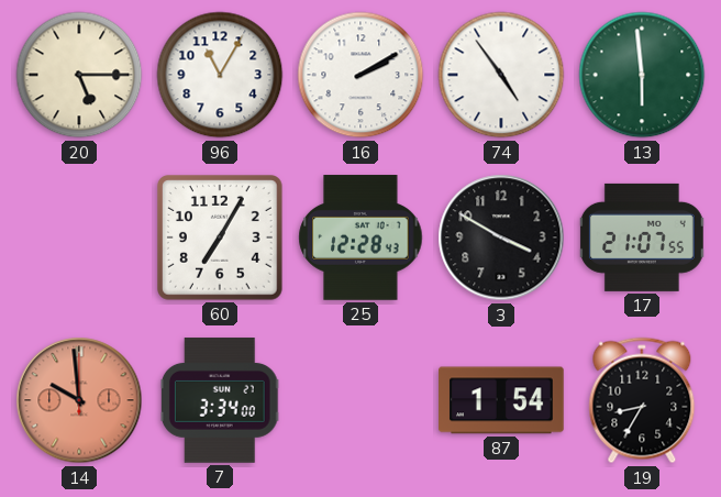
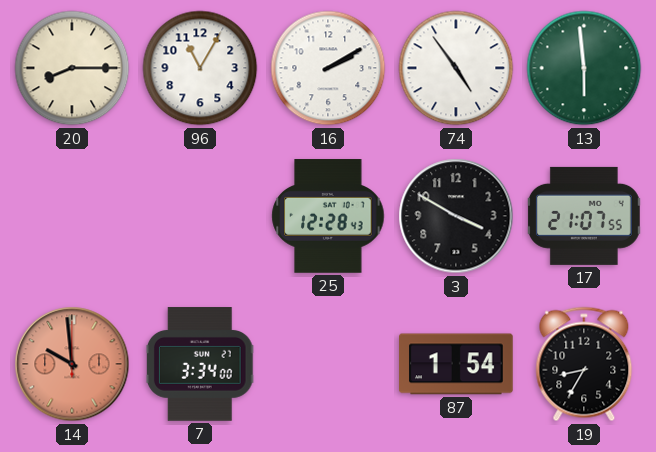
20: 5:15 -> 8:15 (72, 68)
60: 7:05 -> none (221, 239)
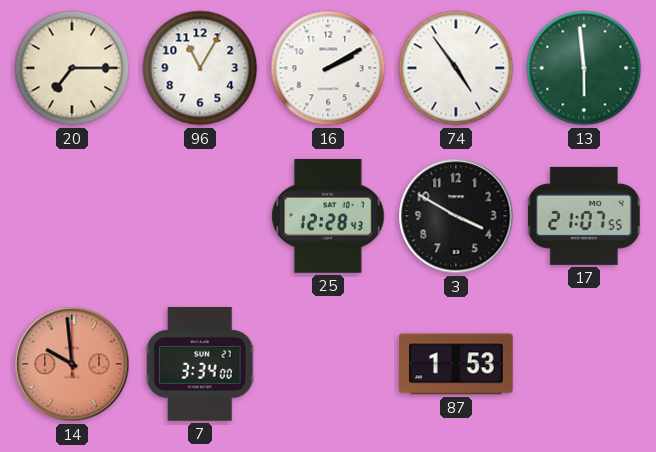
20: 8:15 -> 7:15 (72, 68)
87: 1:54 -> 1:53 (456, 364)
19: 8:35 -> none (584, 364)
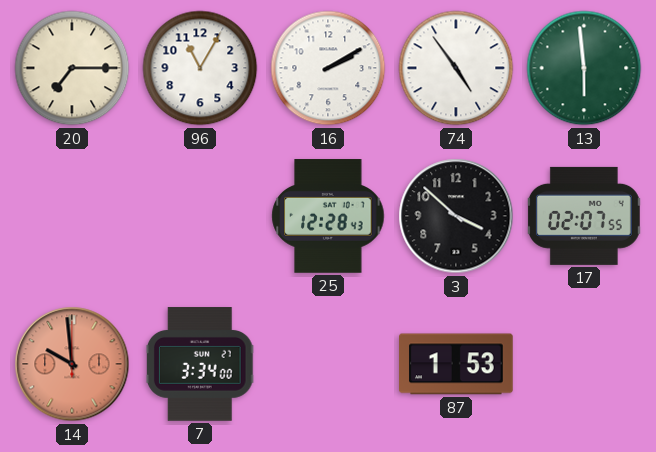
3: 3:50 -> 3:52 (456, 216)
17: 21:07 -> 02:07 (584, 216)
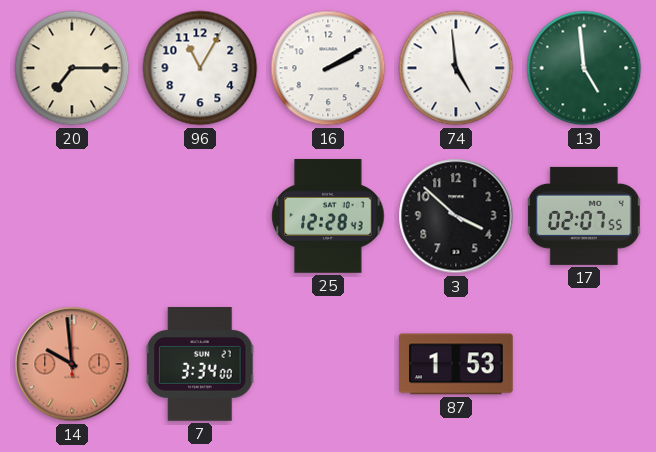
74: 4:54 -> 4:59 (456, 68)
13: 5:59 -> 4:59 (584, 68)
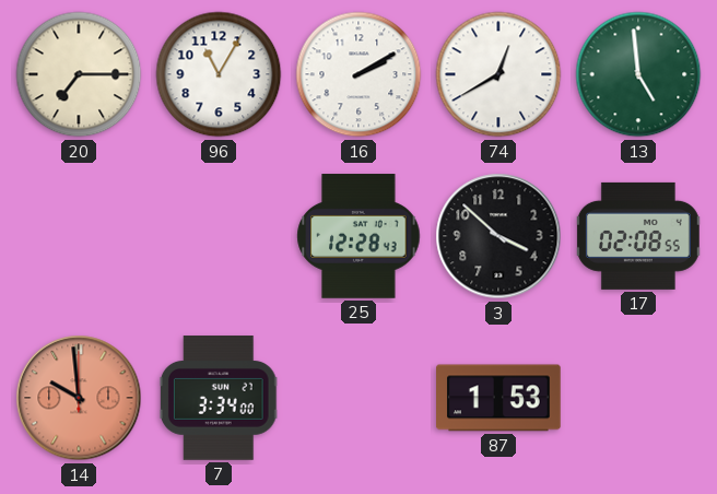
74: 4:59 -> 12:40 (498, 74)
17: 02:07 -> 02:08 (638, 236)
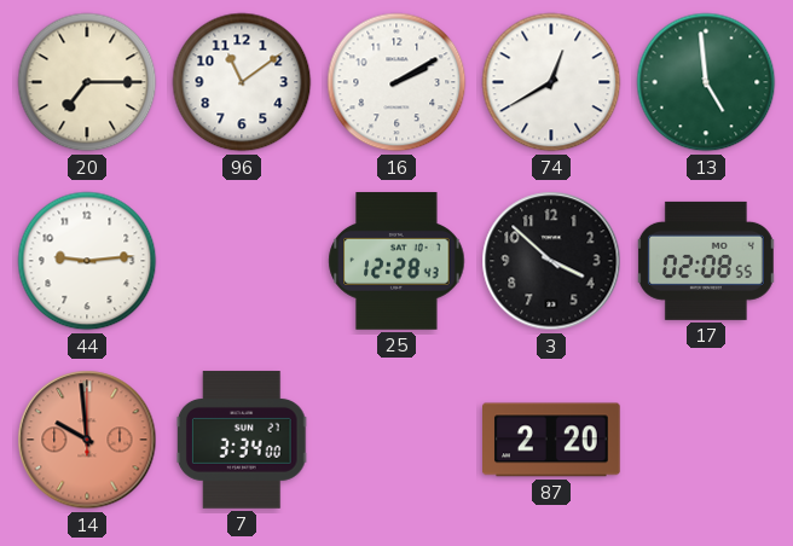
96: 11:05 -> 11:09 (242, 82)
44: none -> 9:14 (87, 261)
87: 1:53 -> 2:20 (551, 440)
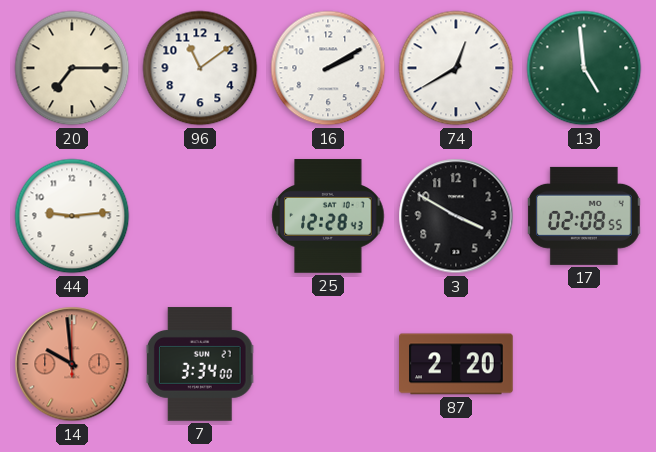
3: 3:52 -> 3:50 (456, 216)
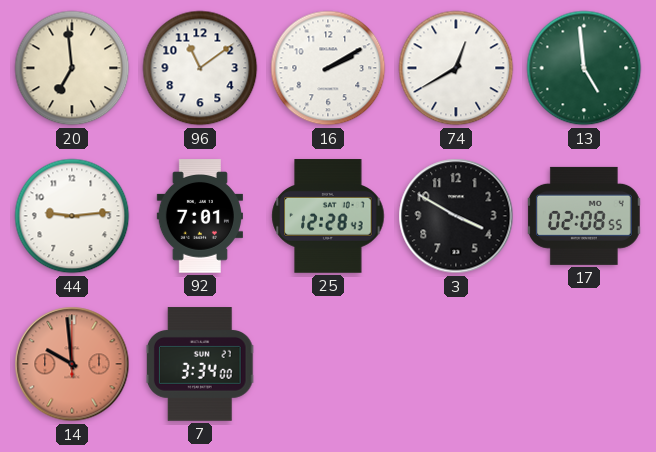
20: 7:15 -> 6:59 (72, 68)
92: none -> 7:01 (200, 216)
87: 2:20 -> none (456, 364)
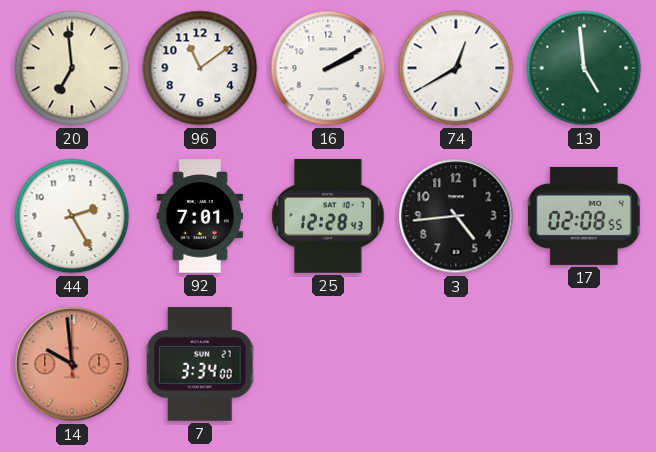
44: 9:14 -> 2:25 (72, 216)
3: 3:50 -> 4:44 (456, 216)
